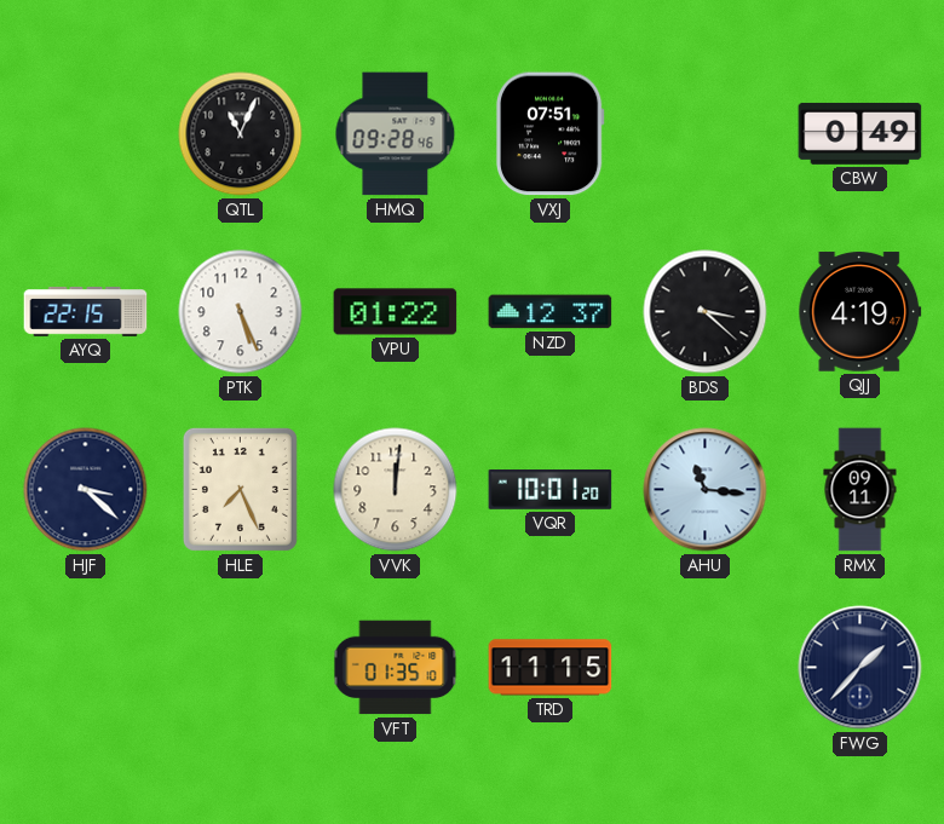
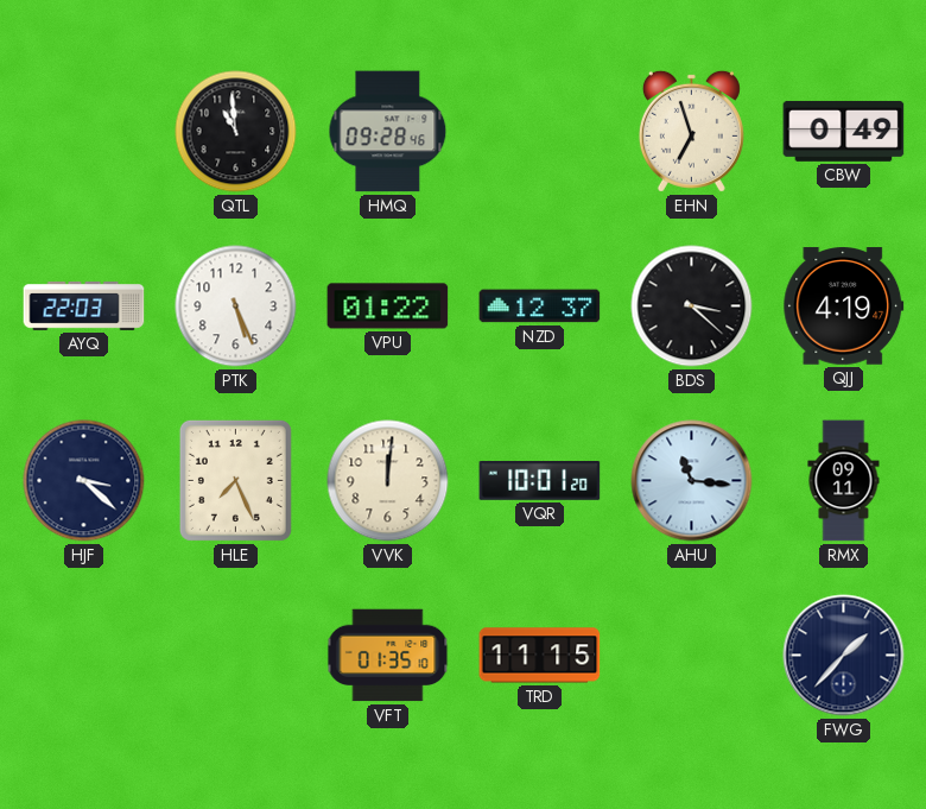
QTL: 11:04 -> 10:59 (236, 132)
VXJ: 07:51 -> none (549, 134)
EHN: none -> 6:57 (691, 131)
AYQ: 22:15 -> 22:03 (84, 306)
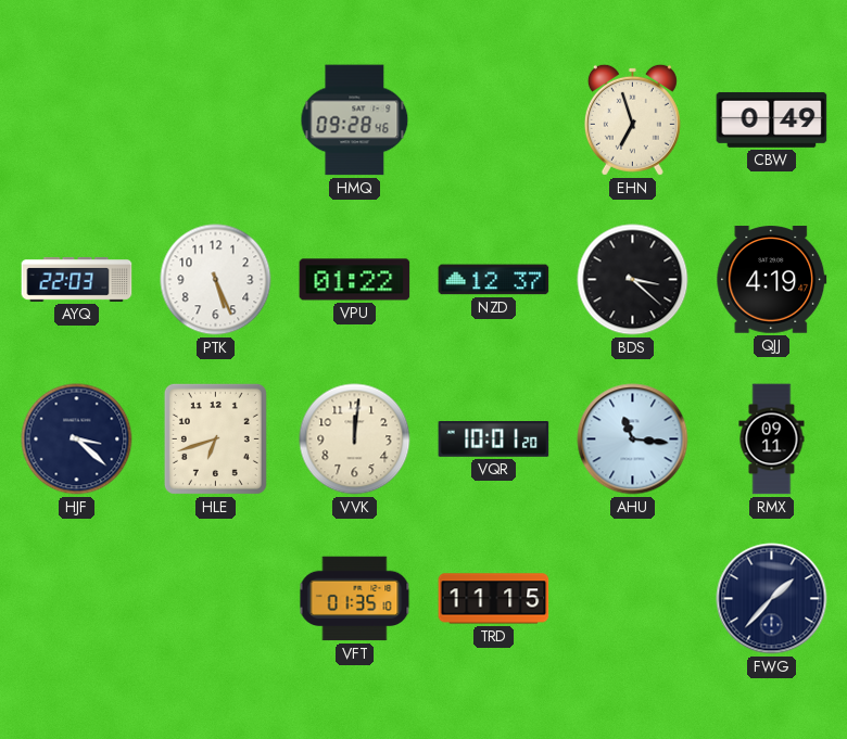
QTL: 10:59 -> none (236, 132)
HLE: 7:26 -> 6:42 (215, 438)
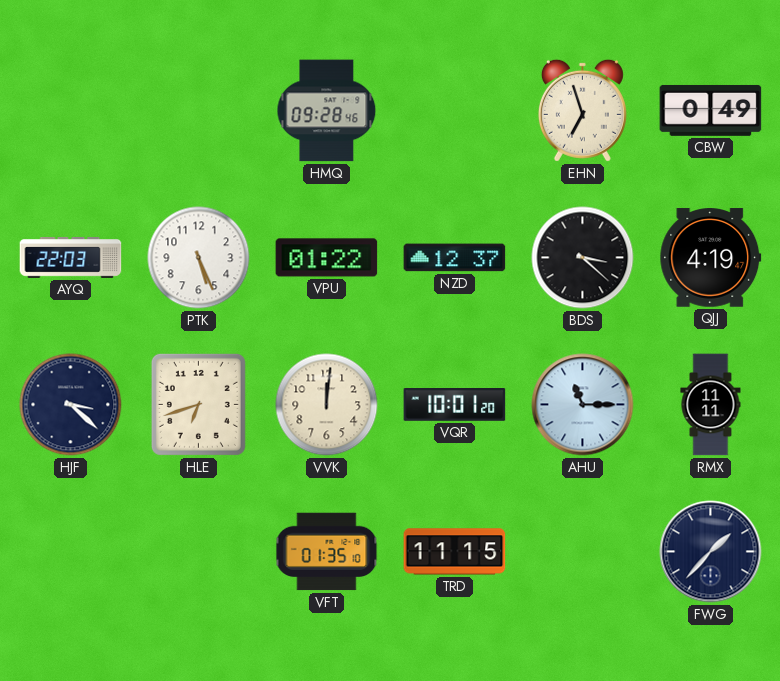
AHU: 11:16 -> 11:15 (583, 405)
RMX: 09:11 -> 11:11 (711, 405)
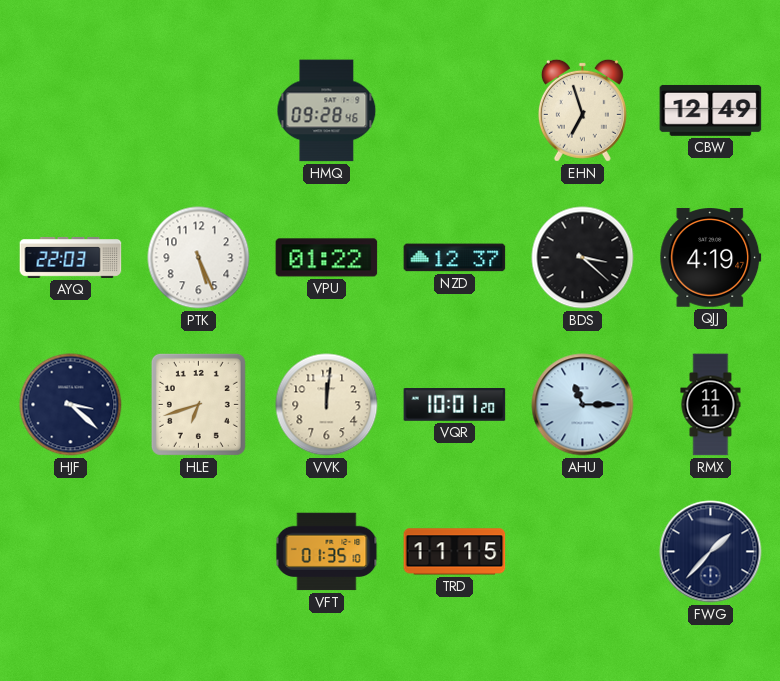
CBW: 0:49 -> 12:49 (711, 110)
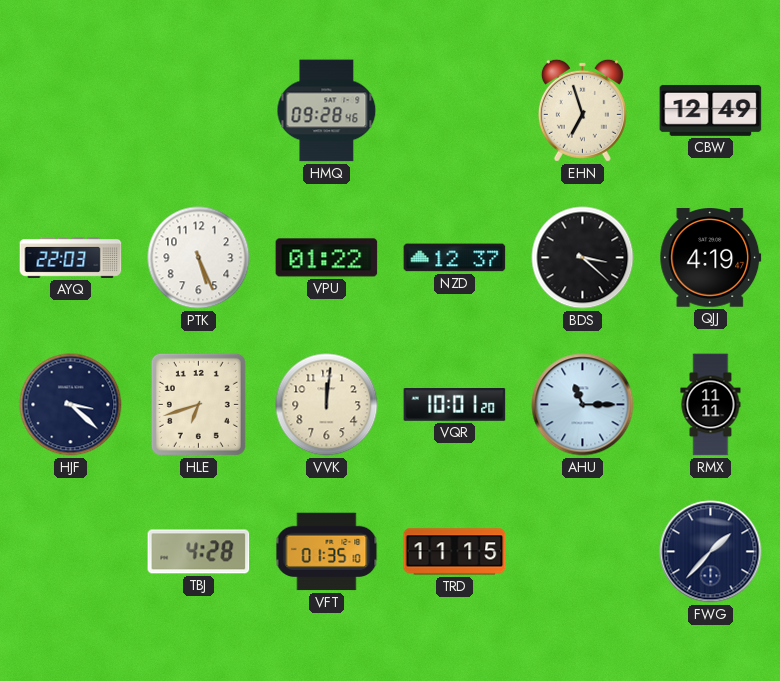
TBJ: none -> 4:28 (199, 552)
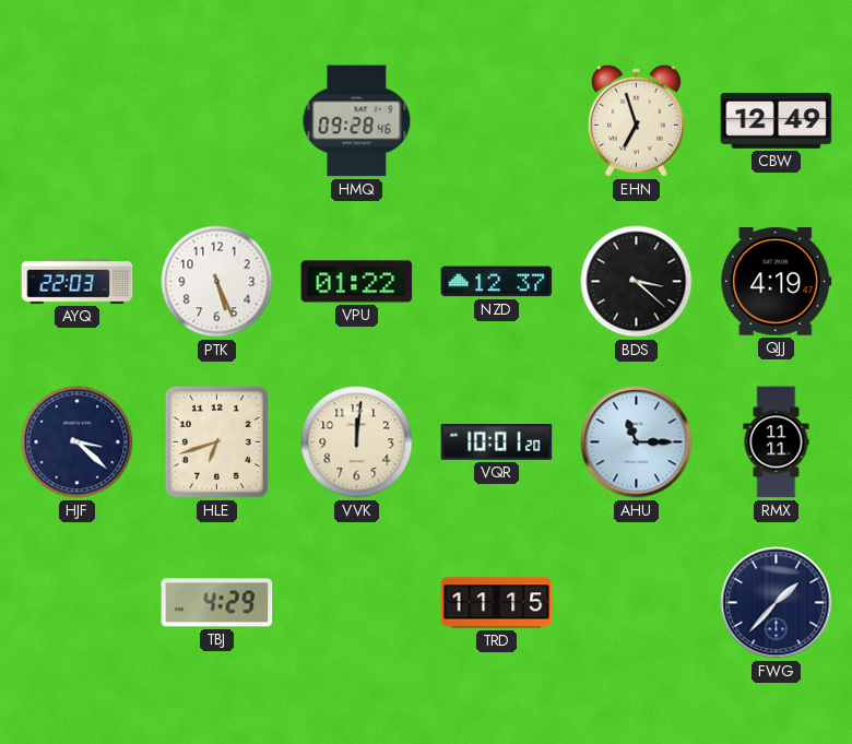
TBJ: 4:28 -> 4:29 (217, 603)
VFT: 01:35 -> none (327, 552)
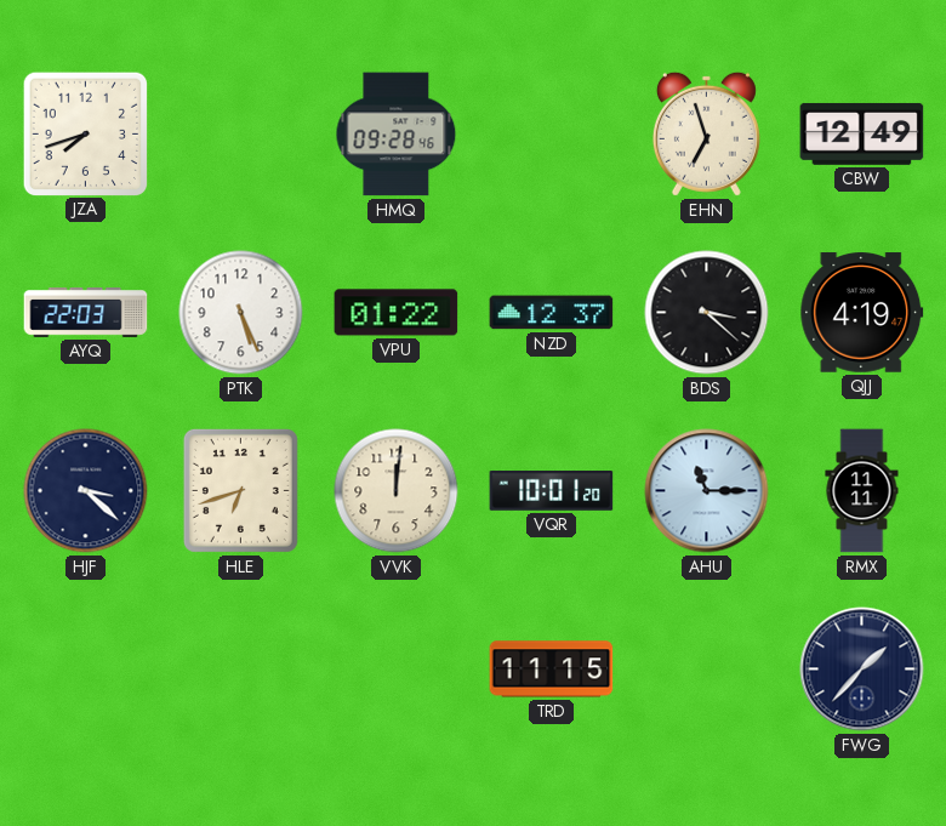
JZA: none -> 7:42 (85, 133)
TBJ: 4:29 -> none (217, 603)
